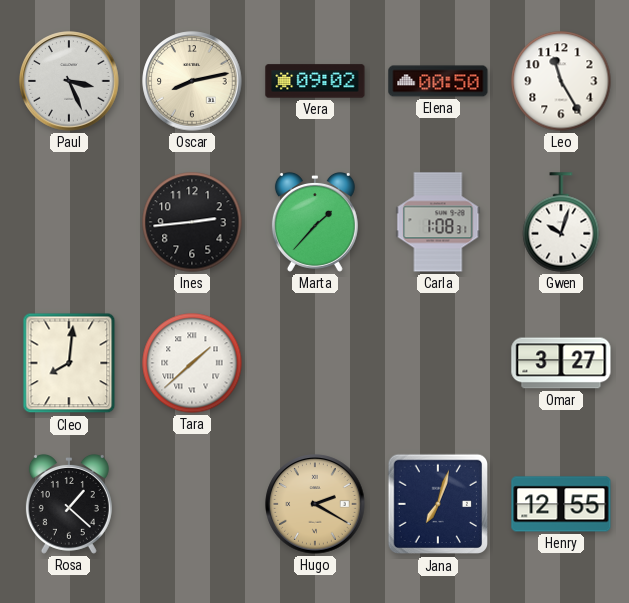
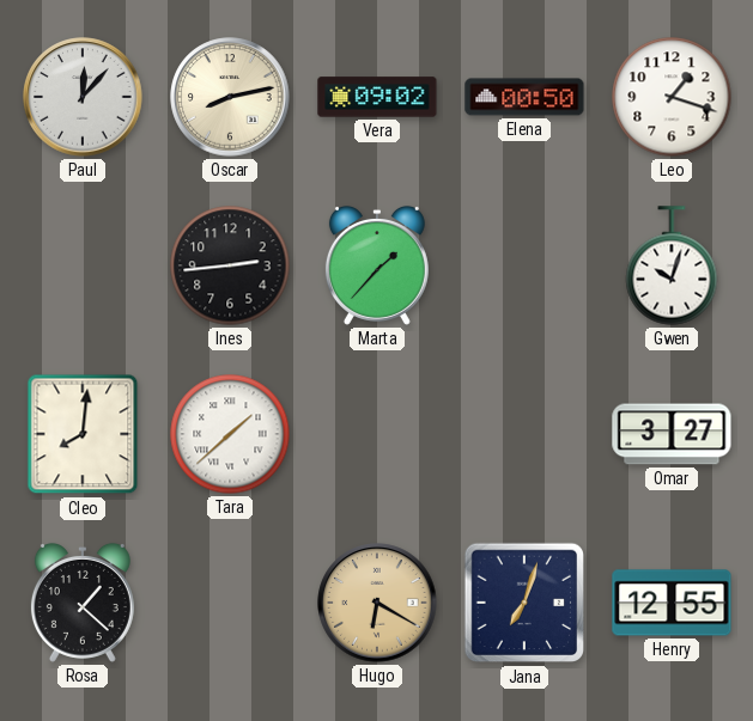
Paul: 3:26 -> 12:07 (83, 97)
Leo: 11:25 -> 1:18 (672, 97)
Carla: 1:08 -> none (438, 222)
Hugo: 2:20 -> 6:20 (377, 603)
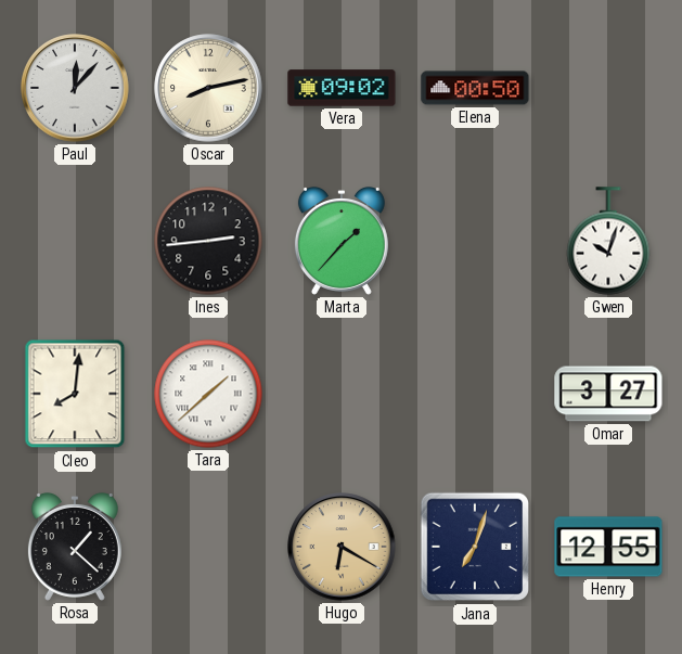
Leo: 1:18 -> none (672, 97)
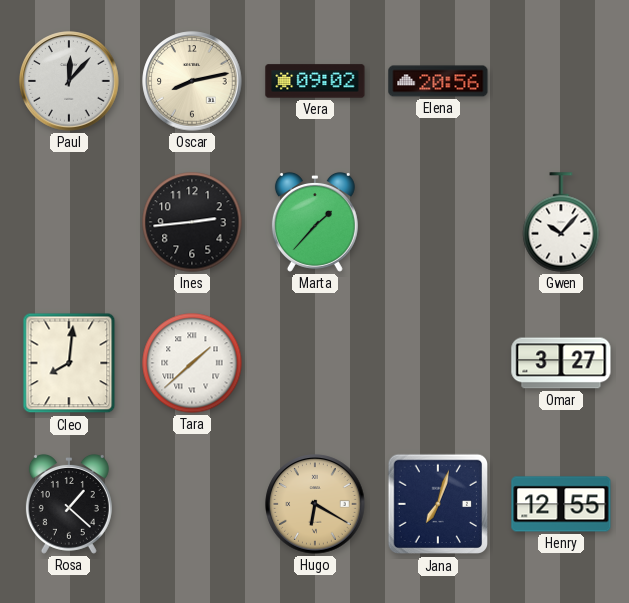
Elena: 00:50 -> 20:56 (438, 81)
Gwen: 10:03 -> 10:07 (561, 222)
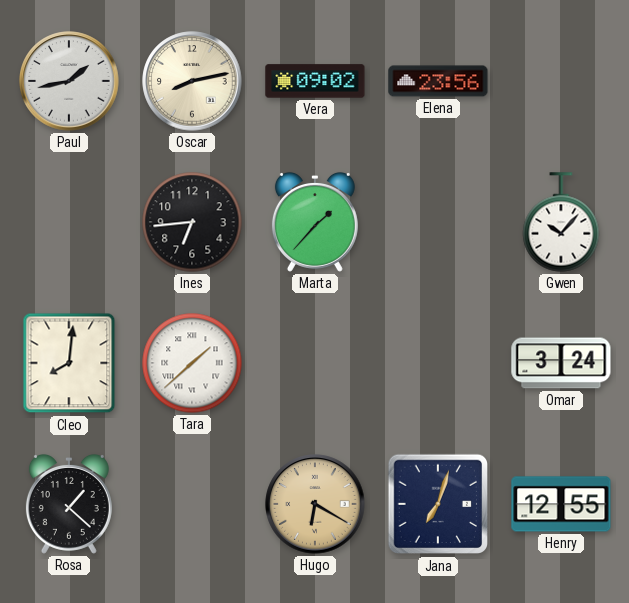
Paul: 12:07 -> 1:43 (69, 81)
Elena: 20:56 -> 23:56 (438, 81)
Ines: 2:44 -> 6:44 (192, 222)
Omar: 3:27 -> 3:24 (561, 363)
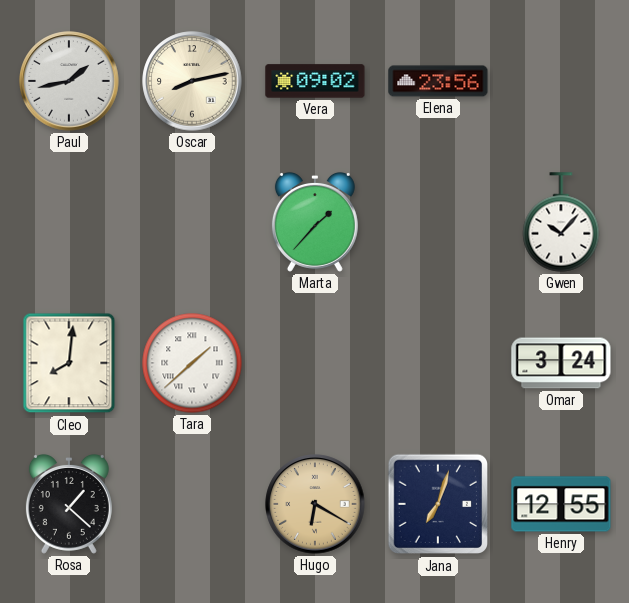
Ines: 6:44 -> none (192, 222)
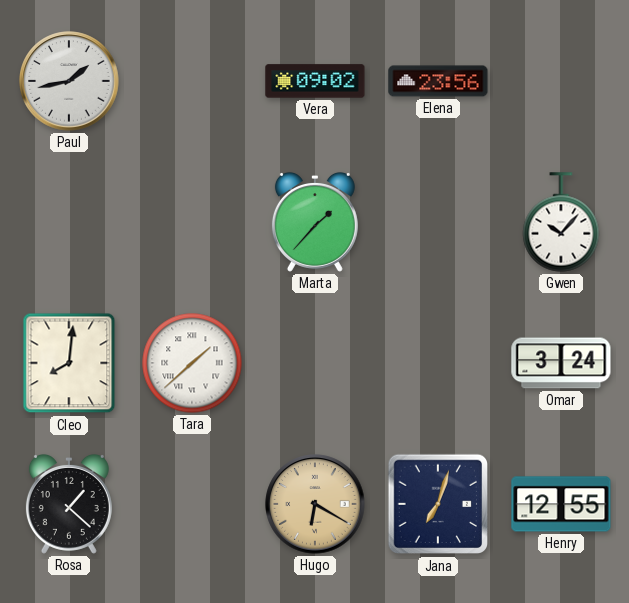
Oscar: 8:13 -> none (192, 81)
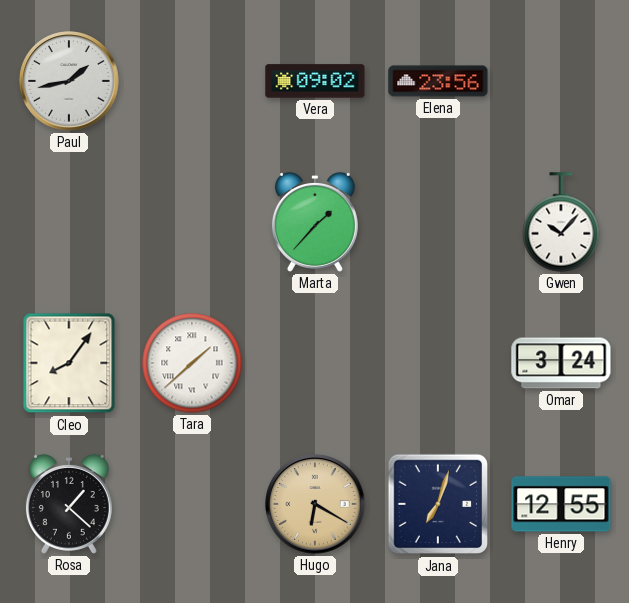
Cleo: 8:01 -> 8:06 (69, 363)
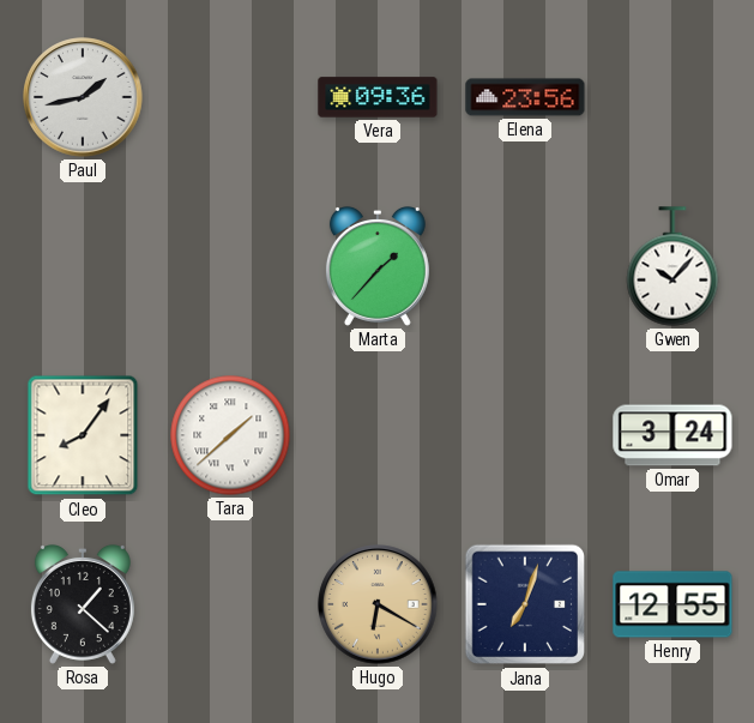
Vera: 09:02 -> 09:36 (378, 97)
